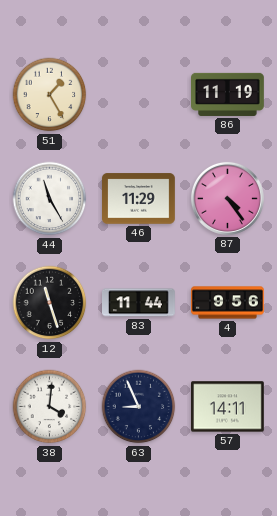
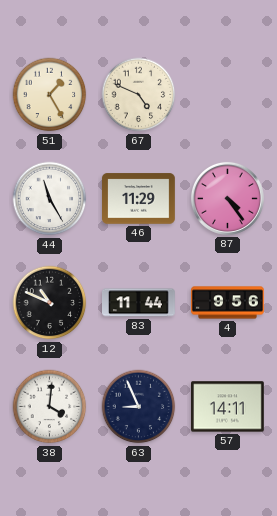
67: none -> 4:49 (139, 95)
86: 11:19 -> none (228, 94)
12: 11:27 -> 10:49 (50, 303)
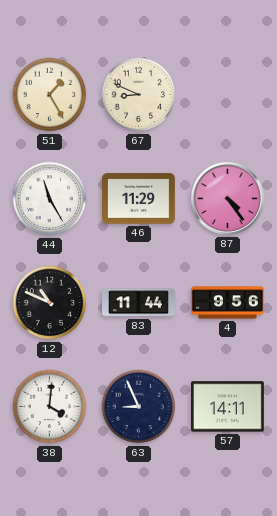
67: 4:49 -> 8:49 (139, 95)
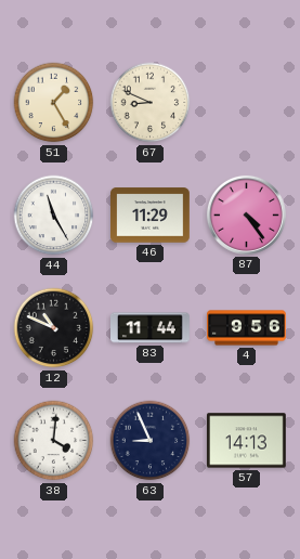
57: 14:11 -> 14:13 (247, 441)
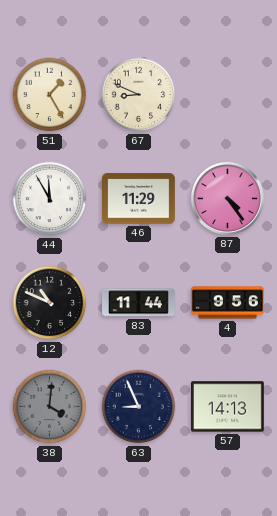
44: 11:25 -> 11:55 (50, 199)
38 dial: white -> grey (50, 407)
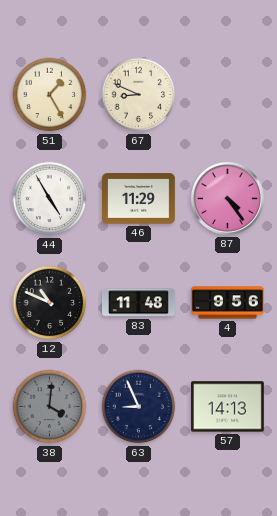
44: 11:55 -> 4:55 (50, 199)
83: 11:44 -> 11:48 (139, 303)
